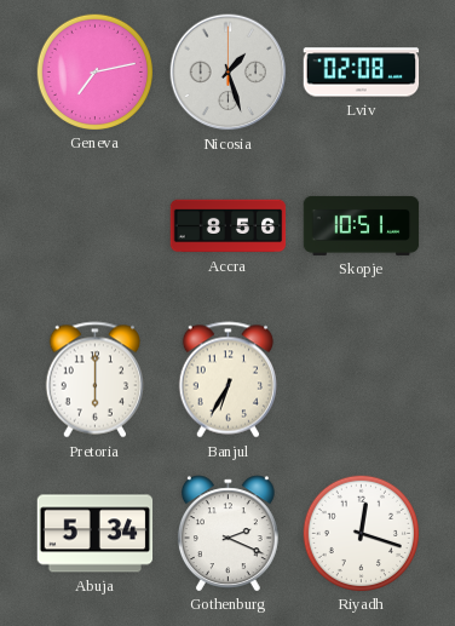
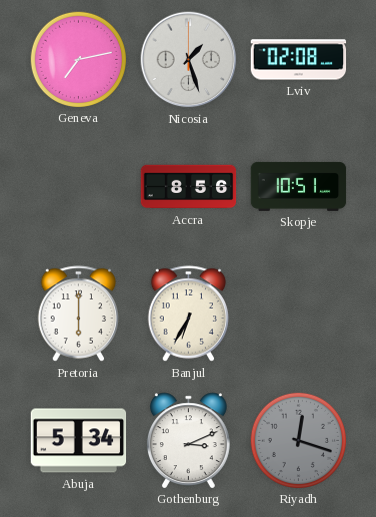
Gothenburg: 2:19 -> 3:11 (188, 440)
Riyadh dial: white -> grey (298, 440)
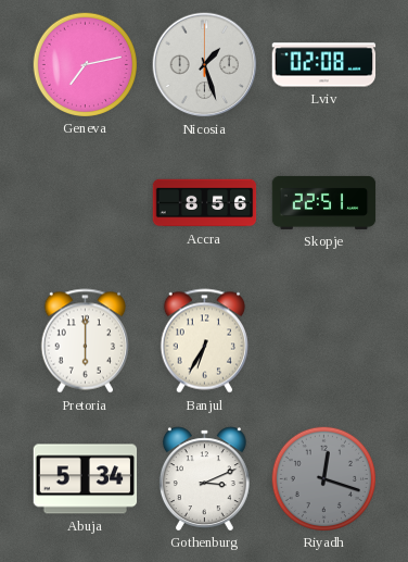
Skopje: 10:51 -> 22:51 (324, 202)
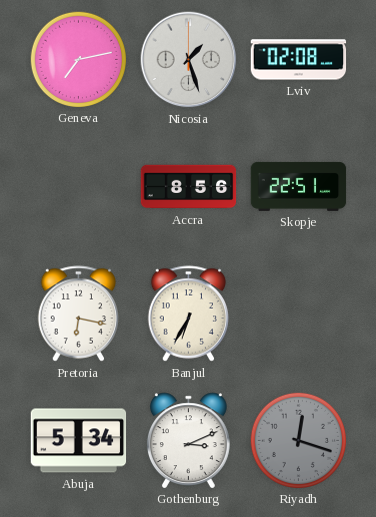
Pretoria: 6:00 -> 6:17 (78, 314)
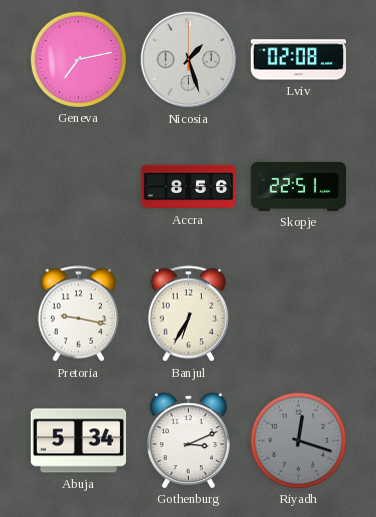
Pretoria: 6:17 -> 9:17 (78, 314)
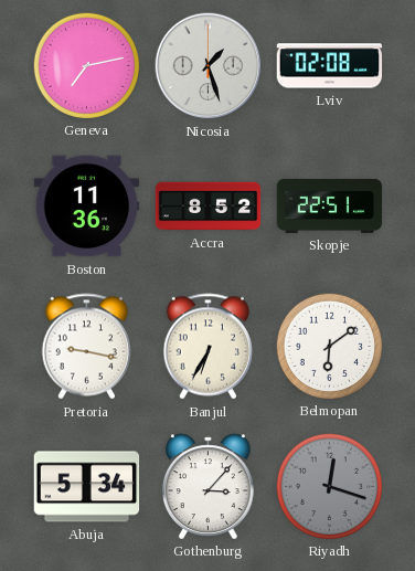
Boston: none -> 11:36 (87, 207)
Accra: 8:56 -> 8:52 (209, 207)
Belmopan: none -> 6:09 (329, 346)
Gothenburg: 3:11 -> 3:07 (208, 486)
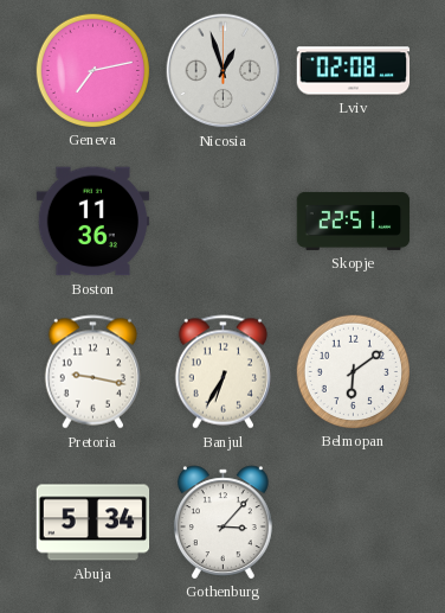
Nicosia: 1:27 -> 12:57 (224, 71)
Accra: 8:52 -> none (209, 207)
Riyadh: 12:18 -> none (329, 486)
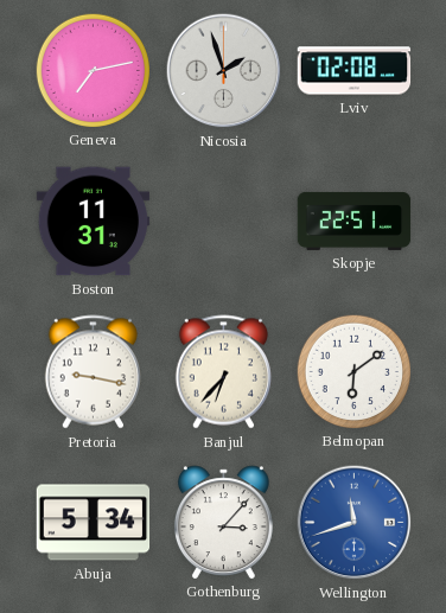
Nicosia: 12:57 -> 1:57 (224, 71)
Boston: 11:36 -> 11:31 (94, 222)
Banjul: 6:35 -> 6:37 (223, 372)
Wellington: none -> 11:42 (355, 523)
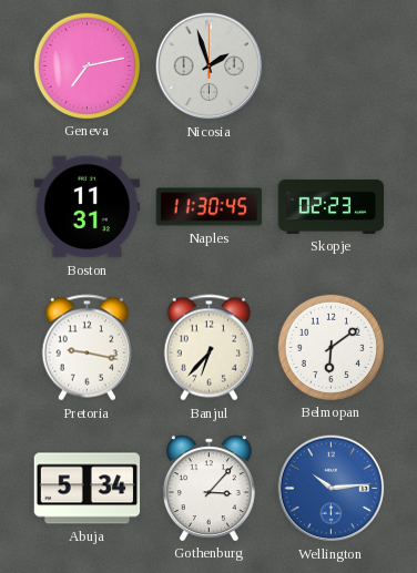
Lviv: 02:08 -> none (355, 71)
Naples: none -> 11:30 (210, 207)
Skopje: 22:51 -> 02:23 (332, 206)
Wellington: 11:42 -> 10:14 (332, 489)
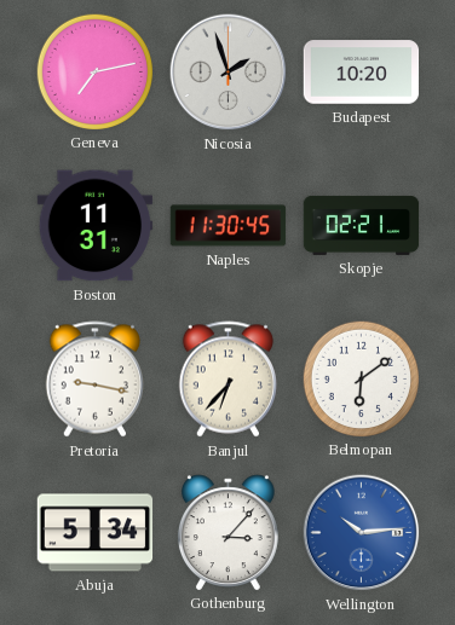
Budapest: none -> 10:20 (362, 73)
Skopje: 02:23 -> 02:21 (362, 225)
